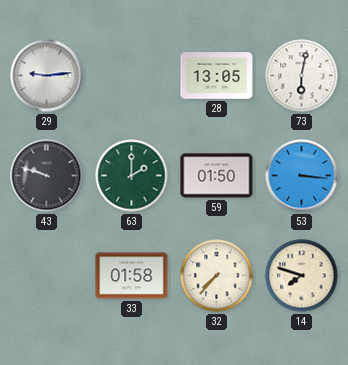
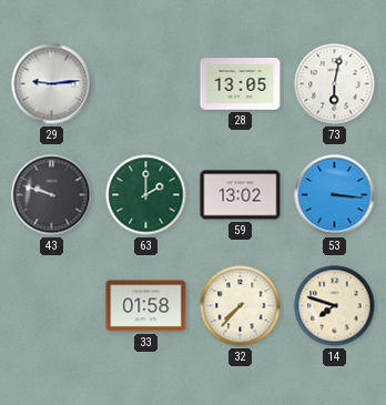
59: 01:50 -> 13:02 (241, 195)
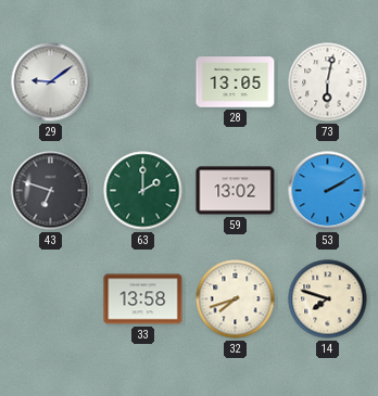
29: 9:14 -> 9:09 (51, 82)
43: 9:48 -> 6:48 (51, 191)
53: 3:16 -> 2:10 (328, 191)
33: 01:58 -> 13:58 (143, 299)
32: 7:37 -> 7:42 (236, 299)
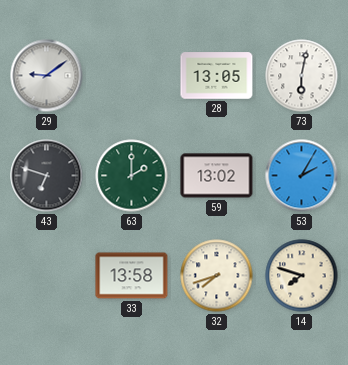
53: 2:10 -> 2:05 (302, 176)
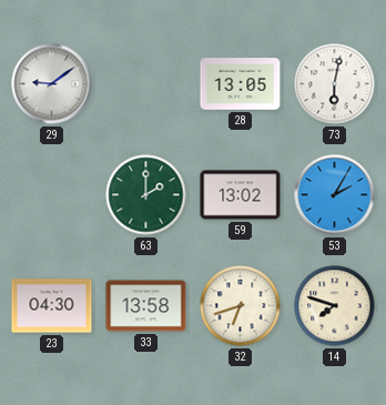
43: 6:48 -> none (47, 176)
23: none -> 04:30 (52, 306)
32: 7:42 -> 6:42 (241, 306)
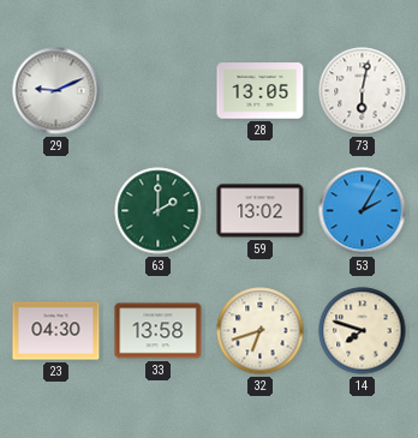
29: 9:09 -> 9:11 (56, 91)
